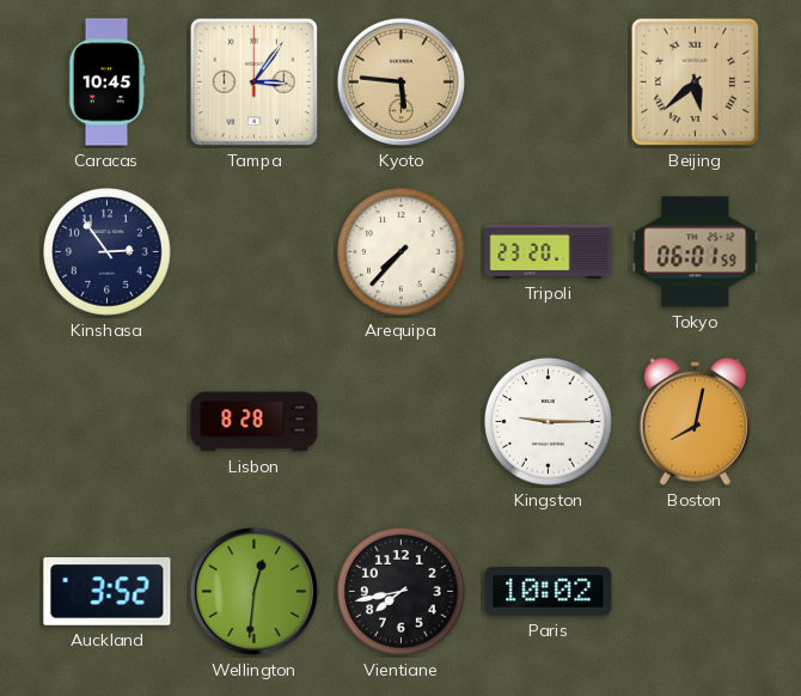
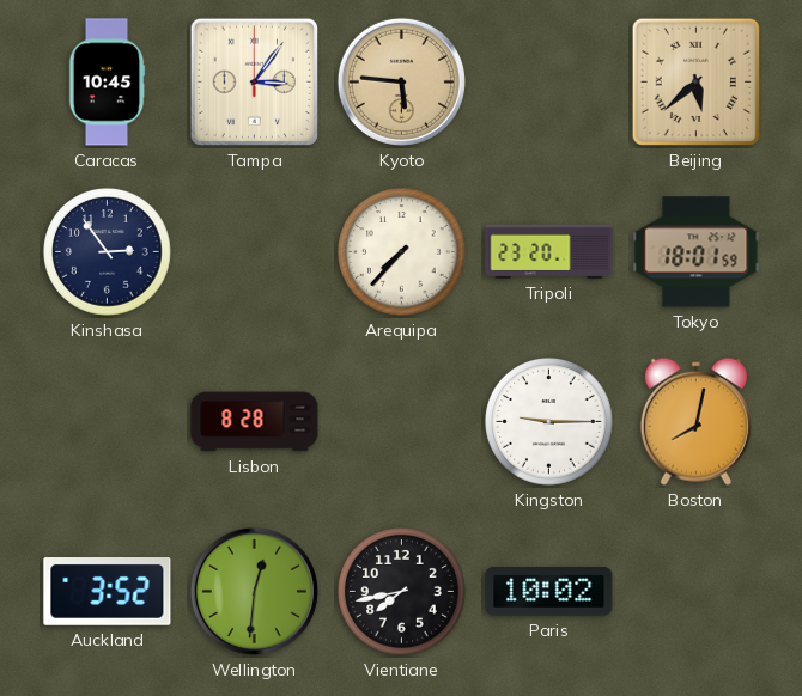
Tokyo: 06:01 -> 18:01 (697, 252)
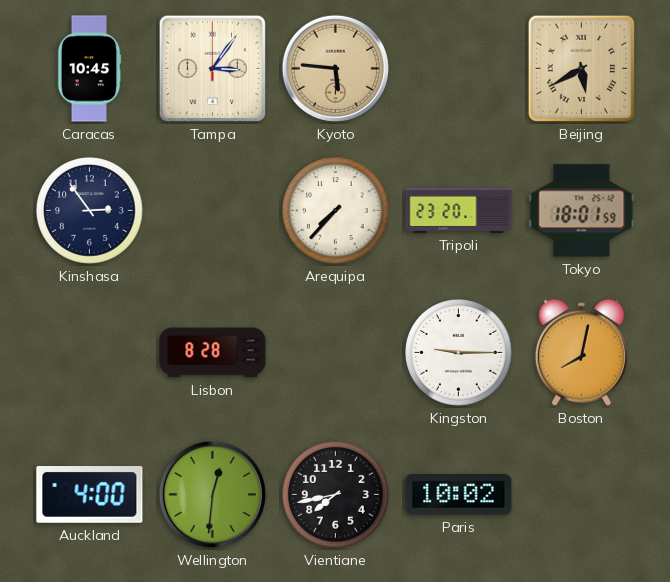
Beijing: 5:38 -> 5:40 (581, 68)
Auckland: 3:52 -> 4:00 (90, 495)
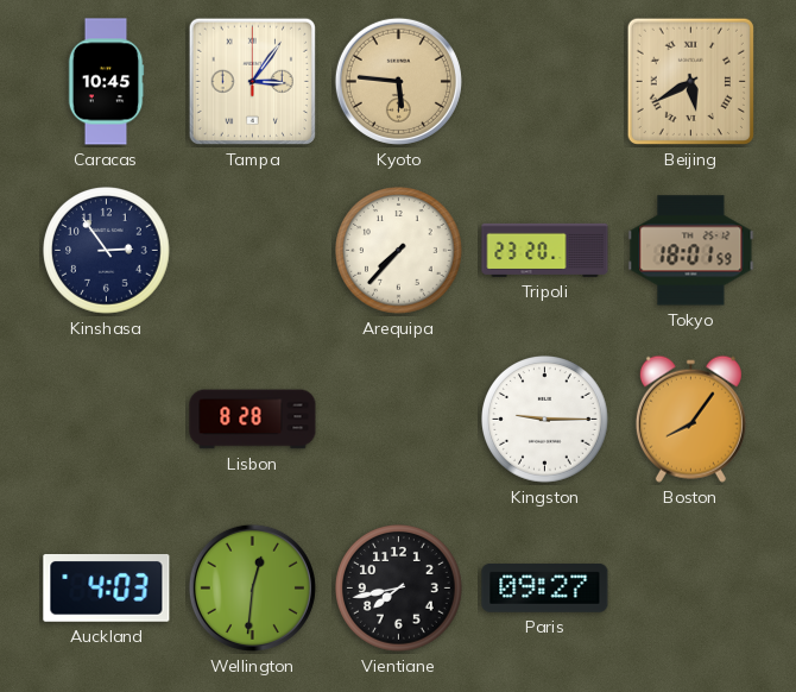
Boston: 8:02 -> 8:06 (690, 419)
Auckland: 4:00 -> 4:03 (107, 589)
Paris: 10:02 -> 09:27 (545, 589)
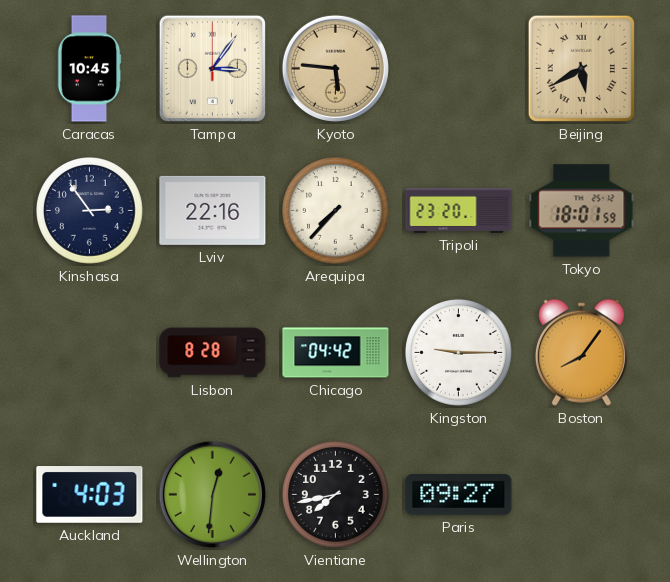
Lviv: none -> 22:16 (213, 210)
Chicago: none -> 04:42 (336, 353)
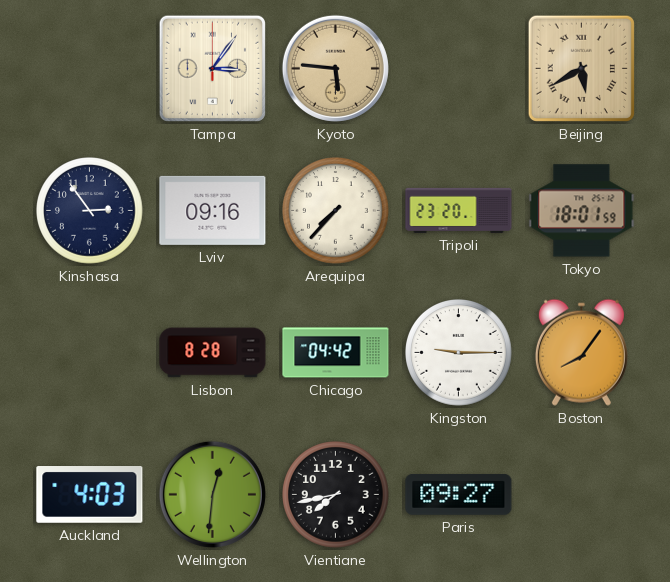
Caracas: 10:45 -> none (89, 69)
Lviv: 22:16 -> 09:16 (213, 210)
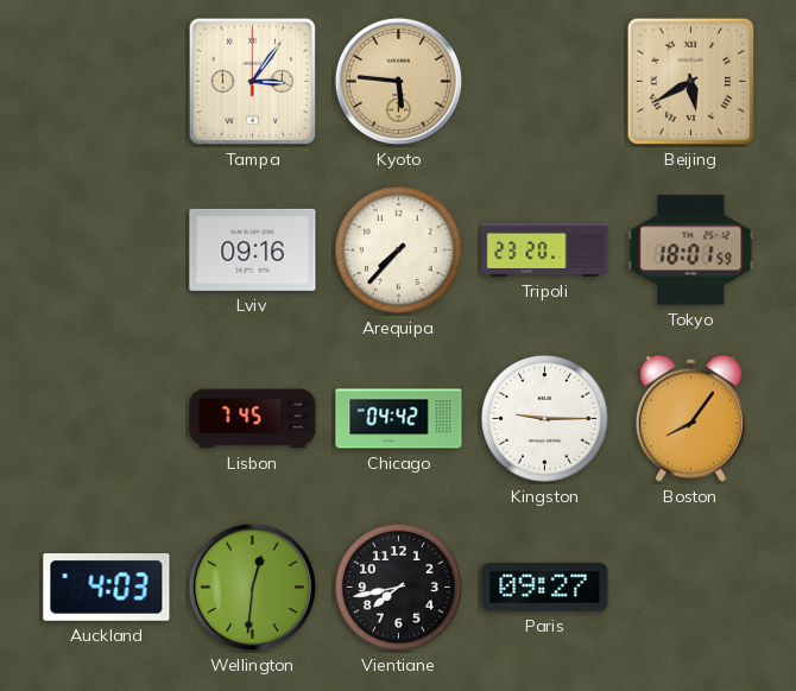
Kinshasa: 2:54 -> none (90, 211)
Lisbon: 8:28 -> 7:45 (253, 419)
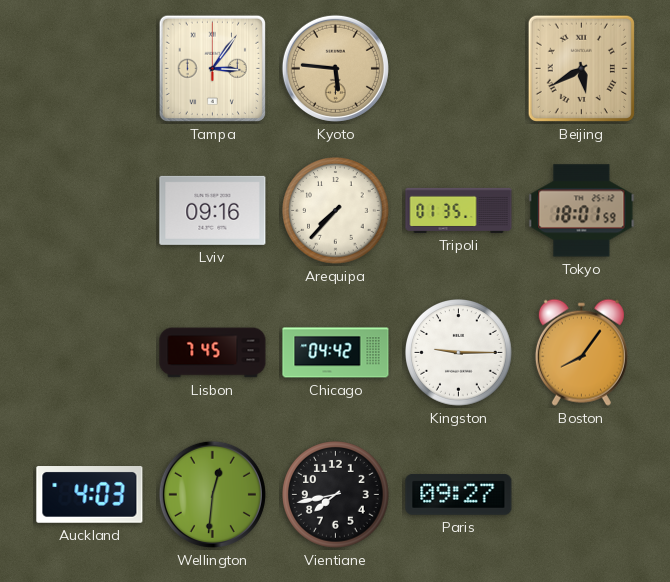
Tripoli: 23:20 -> 01:35 (459, 210)
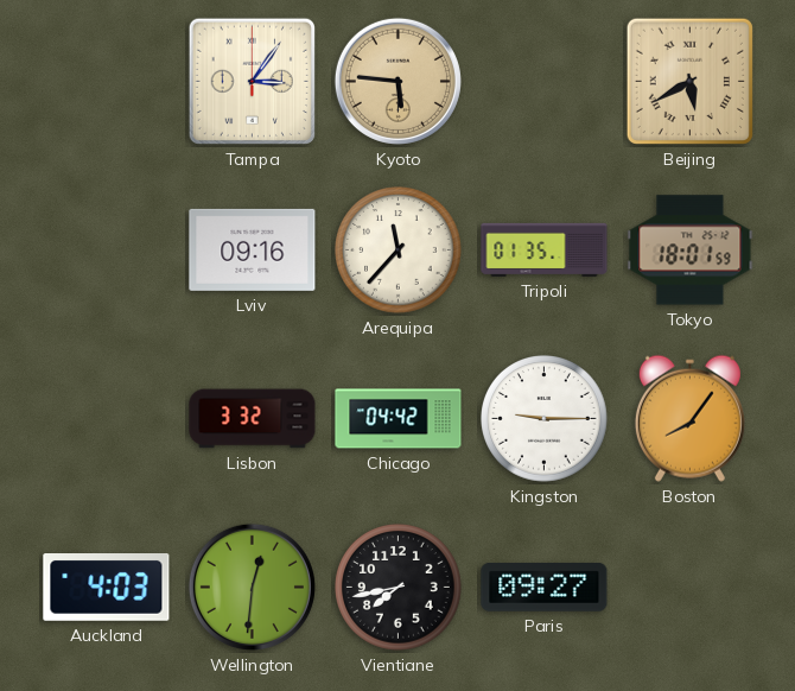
Arequipa: 7:37 -> 11:37 (399, 251)
Lisbon: 7:45 -> 3:32 (253, 419)
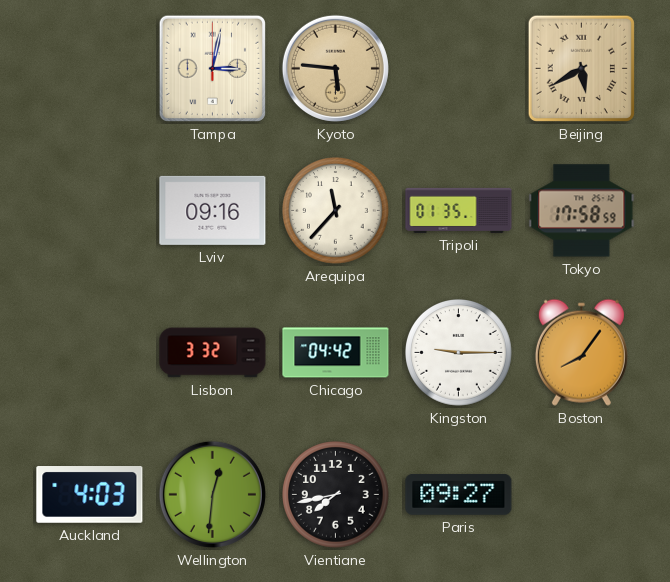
Tampa: 3:06 -> 3:02 (212, 68)
Tokyo: 18:01 -> 17:58 (582, 211)
